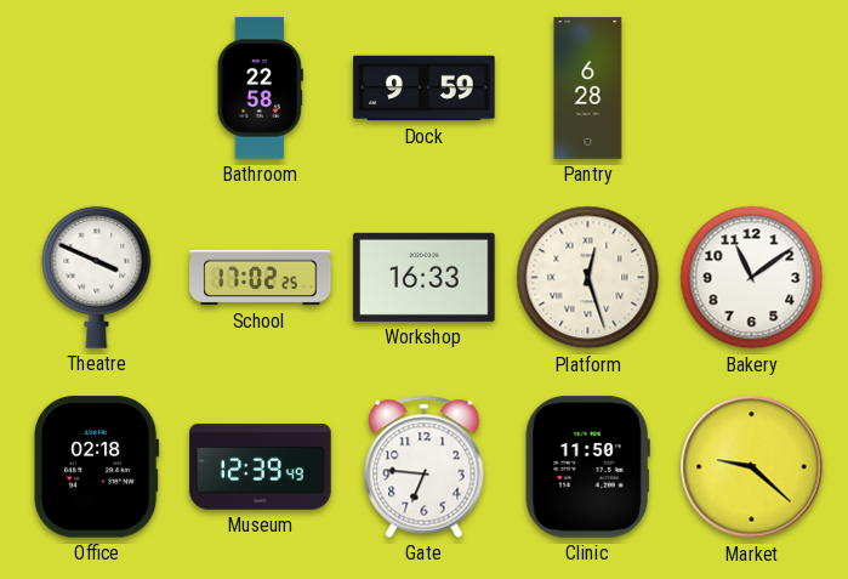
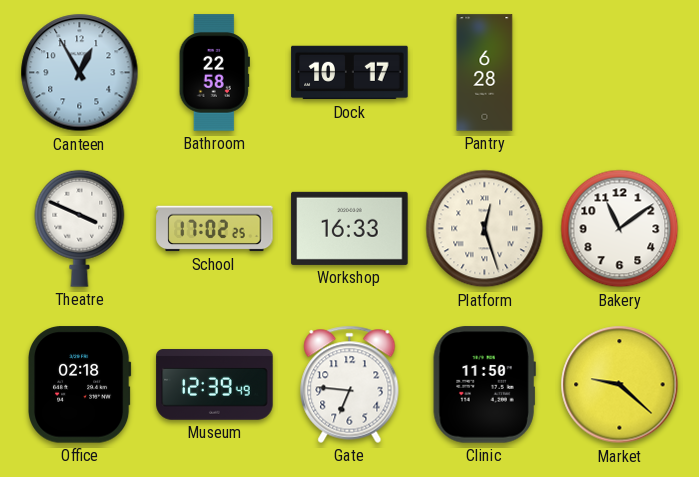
Canteen: none -> 12:55 (80, 73)
Dock: 9:59 -> 10:17 (350, 73)
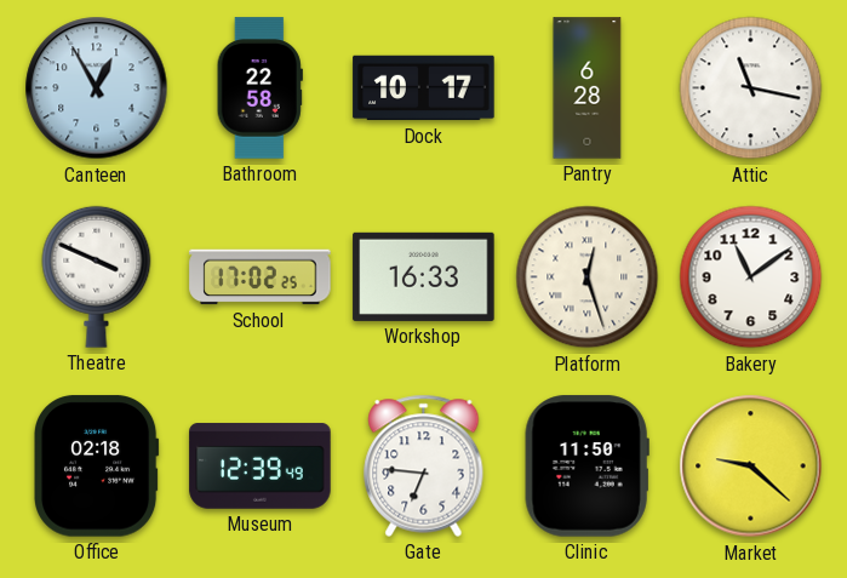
Attic: none -> 11:17 (751, 88)
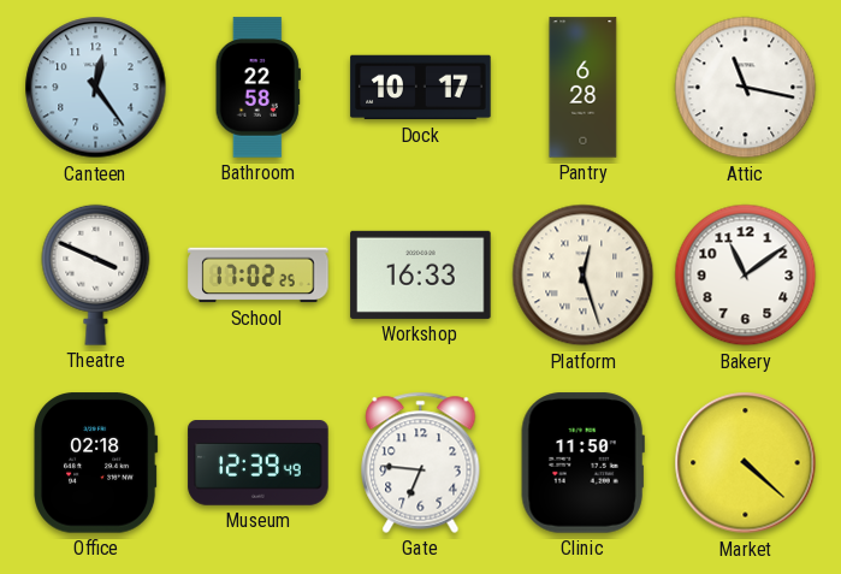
Canteen: 12:55 -> 12:24 (96, 88)
Market: 9:22 -> 4:22 (746, 463)
